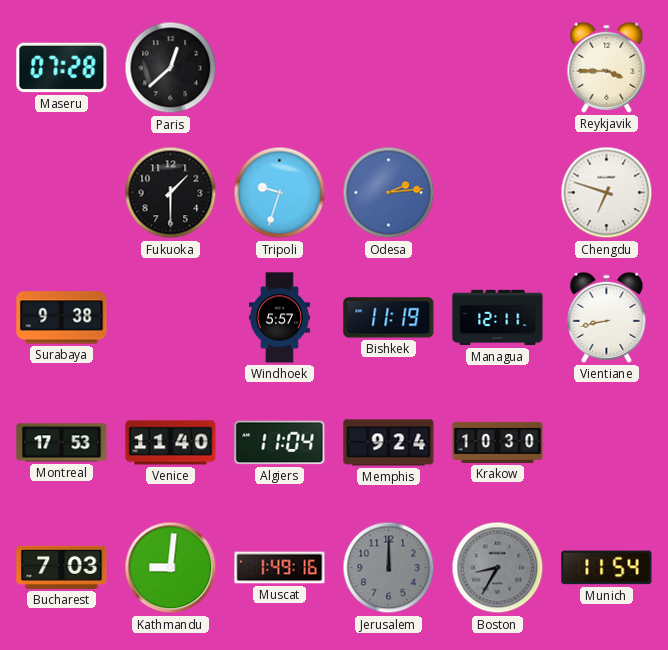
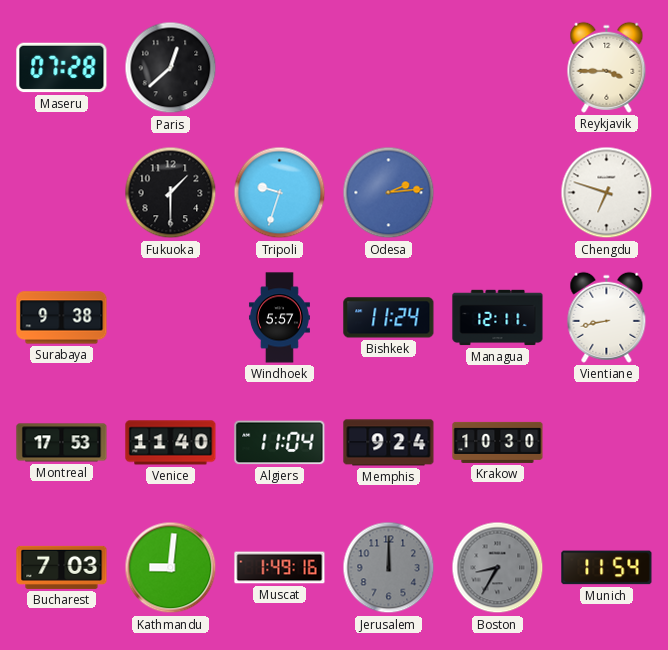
Bishkek: 11:19 -> 11:24 (389, 318)
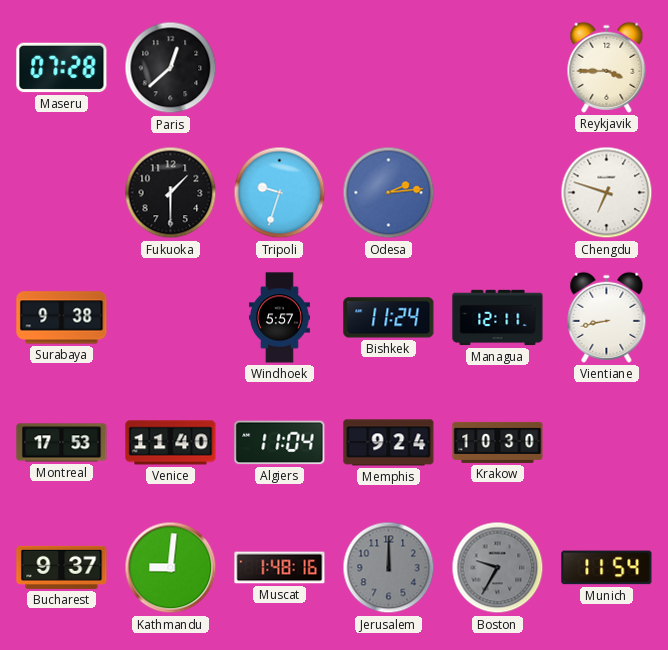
Bucharest: 7:03 -> 9:37 (62, 567)
Muscat: 1:49 -> 1:48 (280, 568)
Boston: 8:35 -> 9:35 (498, 568)
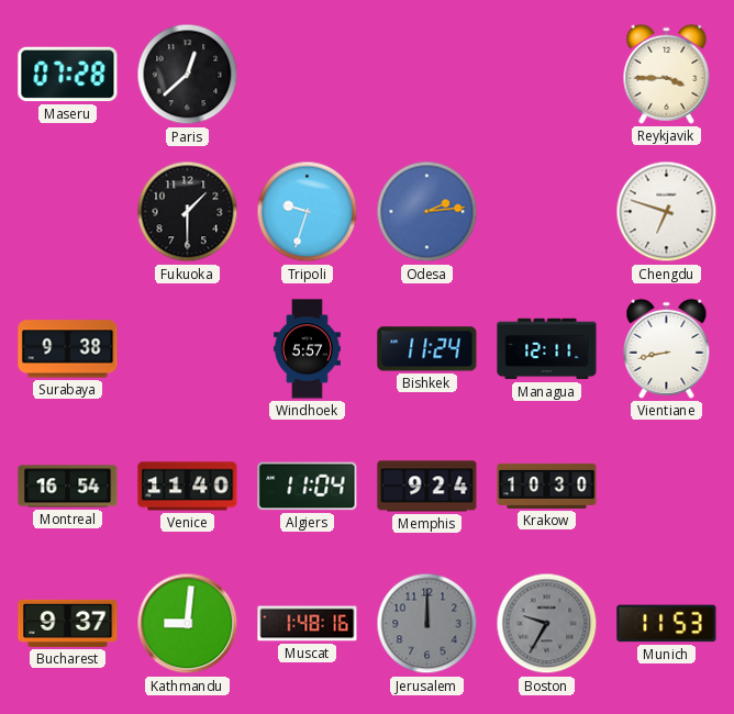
Montreal: 17:53 -> 16:54 (68, 487)
Munich: 11:54 -> 11:53 (667, 624)
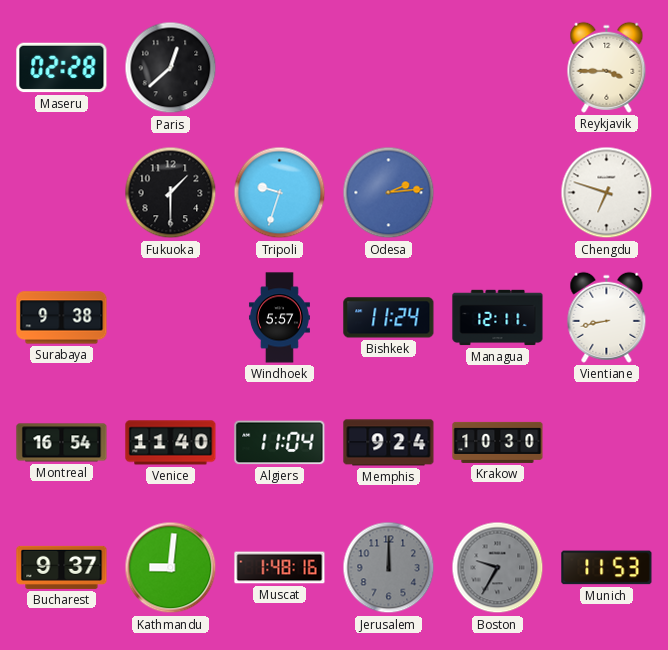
Maseru: 07:28 -> 02:28 (62, 68)
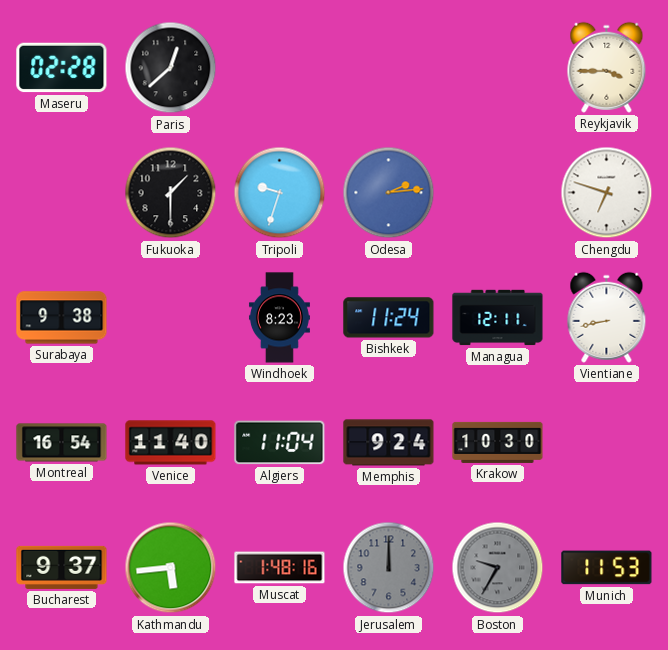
Windhoek: 5:57 -> 8:23 (279, 318)
Kathmandu: 9:01 -> 5:44 (171, 568)
